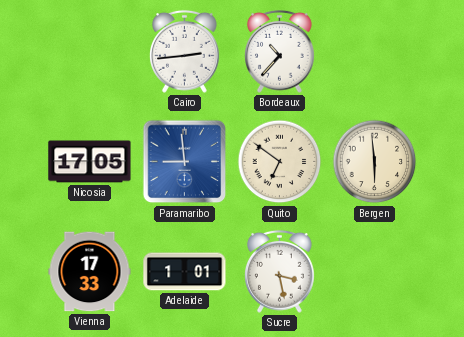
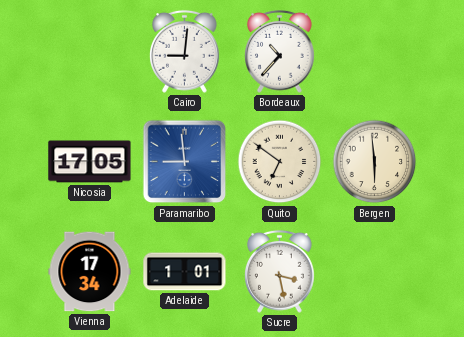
Cairo: 2:44 -> 9:01 (185, 51)
Vienna: 17:33 -> 17:34 (90, 272)
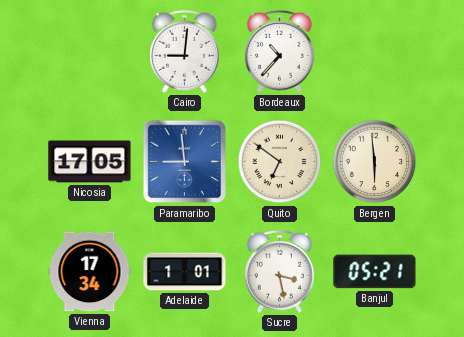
Banjul: none -> 05:21 (375, 272)
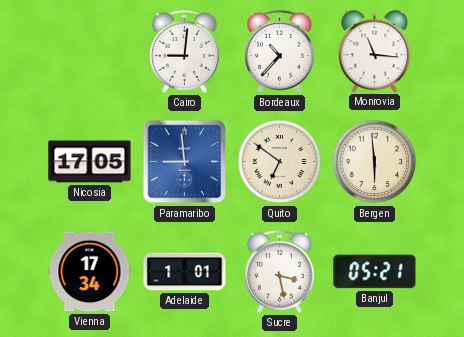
Monrovia: none -> 11:16 (375, 51)
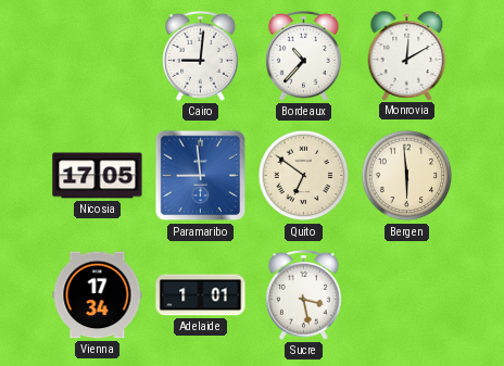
Monrovia: 11:16 -> 12:10 (407, 55)
Banjul: 05:21 -> none (375, 272)
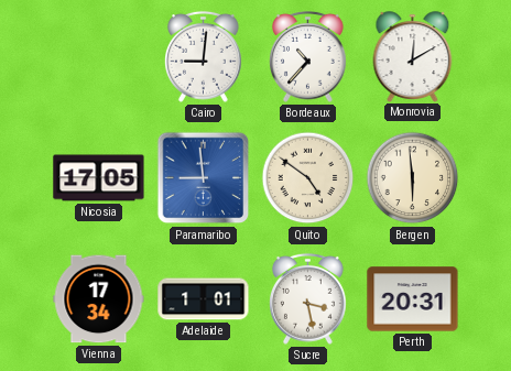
Quito: 6:51 -> 4:51 (308, 178)
Perth: none -> 20:31 (413, 299)
